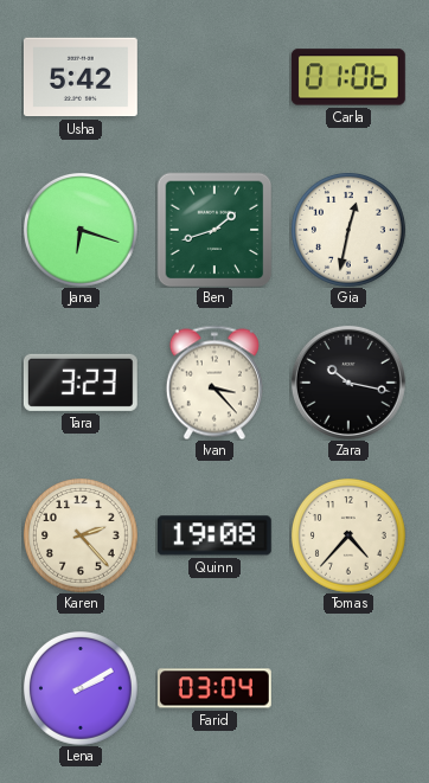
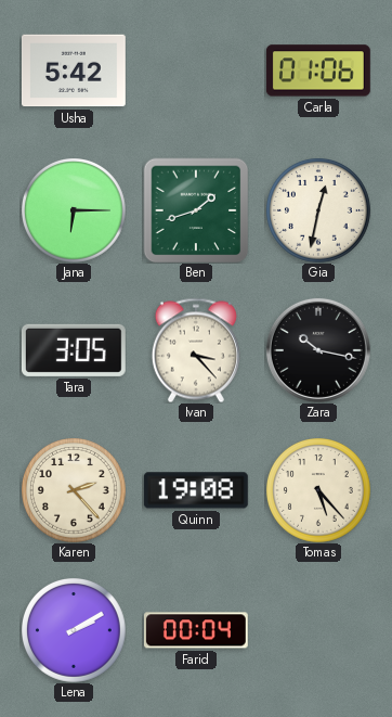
Jana: 6:18 -> 6:15 (74, 210)
Tara: 3:23 -> 3:05 (74, 350)
Tomas: 4:37 -> 5:23 (318, 490)
Farid: 03:04 -> 00:04 (196, 630)
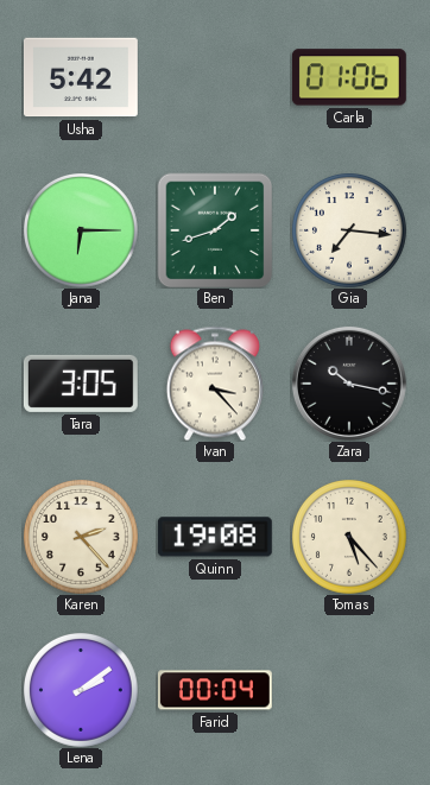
Gia: 12:32 -> 7:16 (349, 230)
Lena: 2:10 -> 2:09 (81, 690)
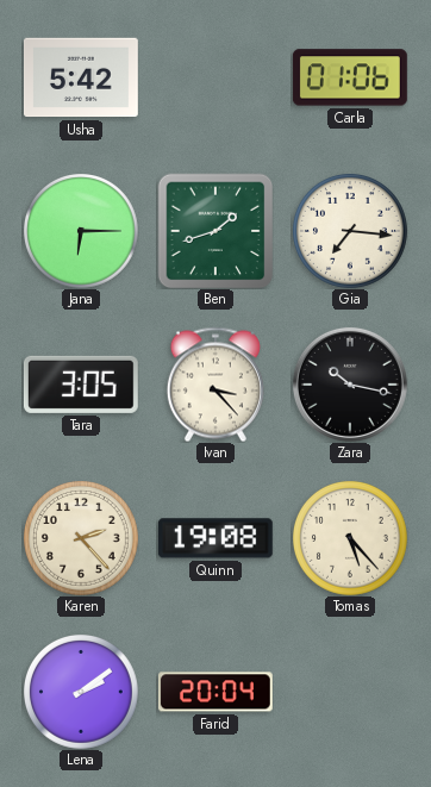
Farid: 00:04 -> 20:04 (215, 692)
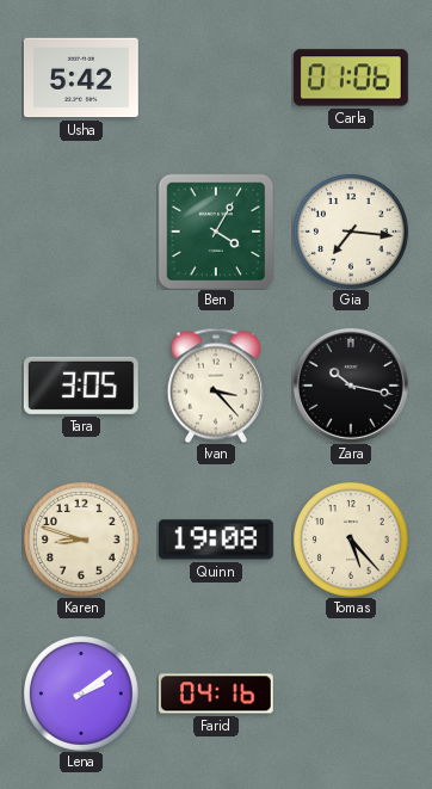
Jana: 6:15 -> none (81, 231)
Ben: 1:42 -> 4:05 (216, 232)
Karen: 2:23 -> 8:48 (81, 540)
Farid: 20:04 -> 04:16 (216, 694)
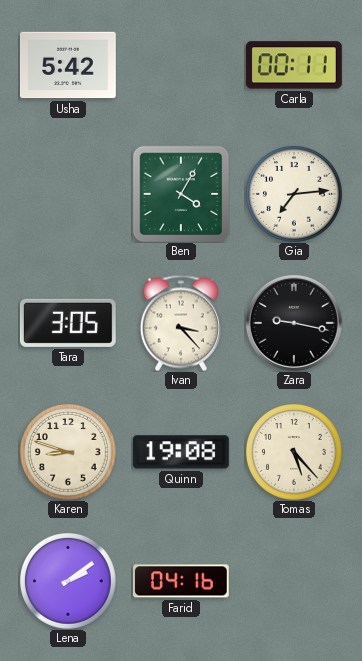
Carla: 01:06 -> 00:11 (294, 65)
Gia: 7:16 -> 7:14 (294, 194)
Zara: 10:17 -> 9:17 (294, 323)
